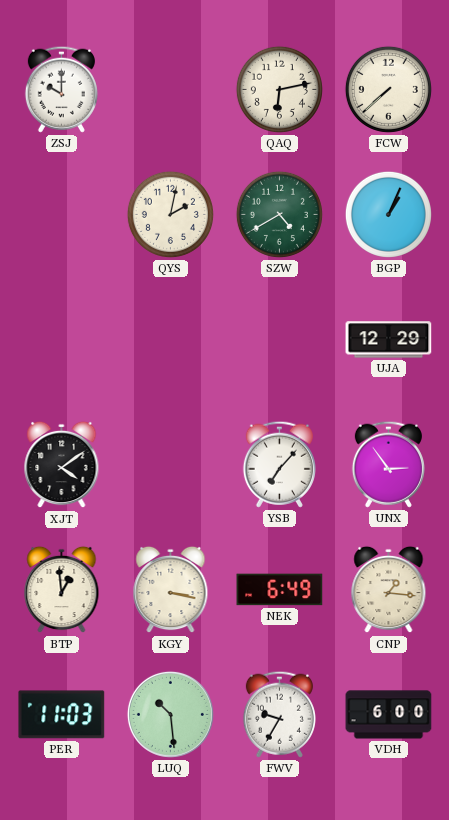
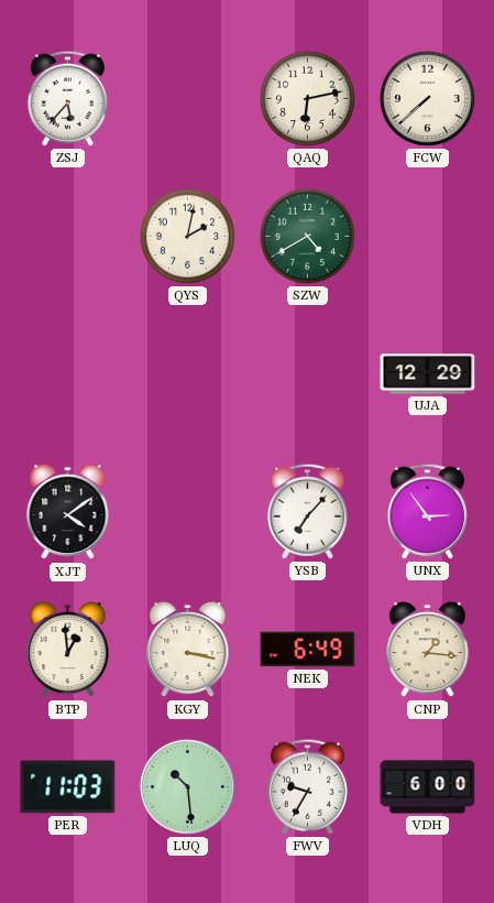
ZSJ: 10:00 -> 5:37 (67, 98)
BGP: 1:04 -> none (388, 214)
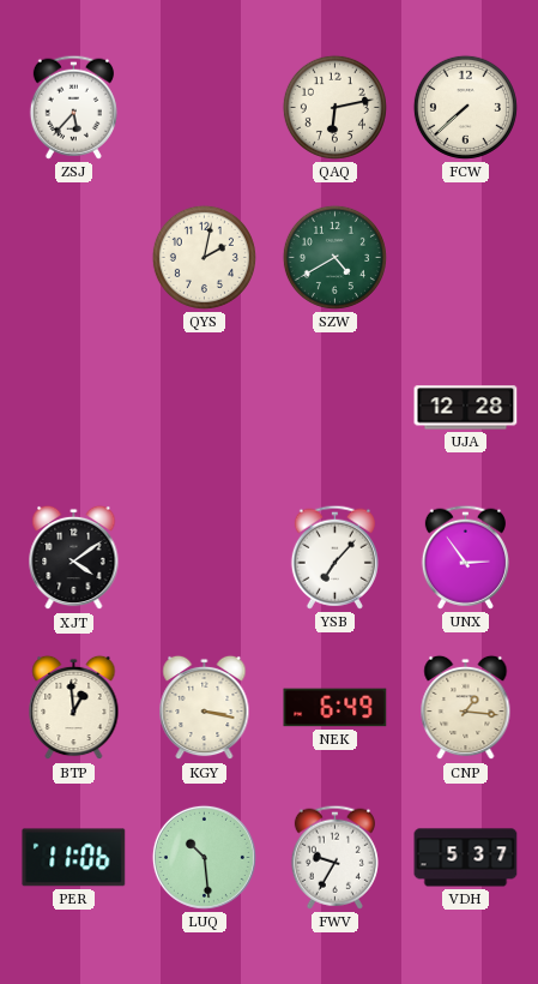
UJA: 12:29 -> 12:28 (466, 408)
PER: 11:03 -> 11:06 (74, 858)
VDH: 6:00 -> 5:37 (466, 858)
